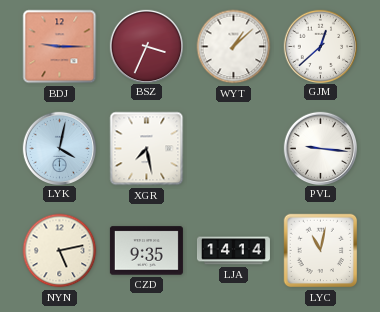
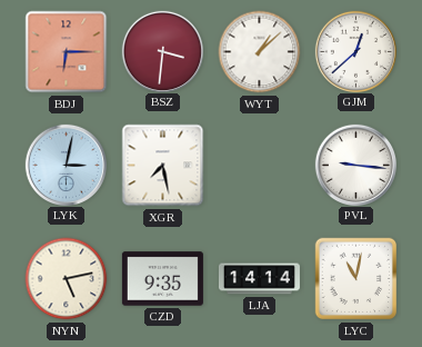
BDJ: 9:15 -> 6:15 (67, 52)
BSZ: 3:34 -> 3:31 (162, 51)
LYK: 4:02 -> 3:02 (66, 165)
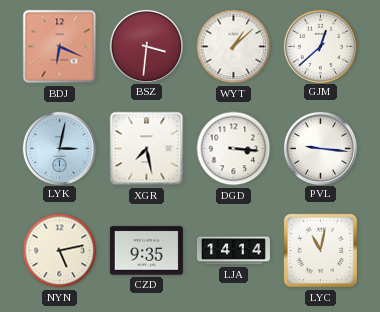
BDJ: 6:15 -> 6:19 (60, 47)
DGD: none -> 3:16 (234, 149)
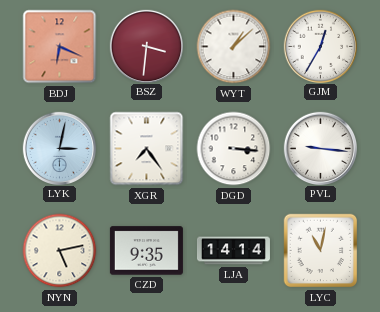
GJM: 12:38 -> 12:35 (320, 46)
XGR: 7:28 -> 7:24 (147, 149)
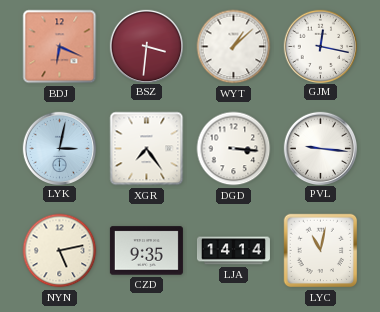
GJM: 12:35 -> 12:17 (320, 46)
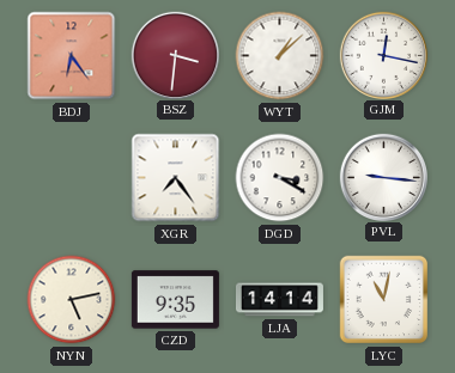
BDJ: 6:19 -> 6:24 (72, 56)
LYK: 3:02 -> none (59, 148)
DGD: 3:16 -> 3:20 (280, 178)
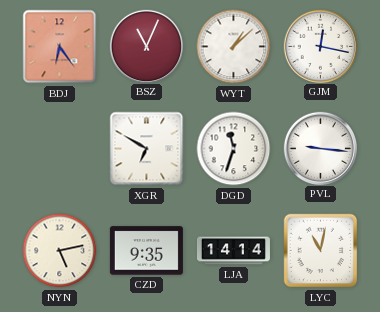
BSZ: 3:31 -> 11:04 (146, 46)
XGR: 7:24 -> 6:50 (147, 149)
DGD: 3:20 -> 11:33 (234, 149)
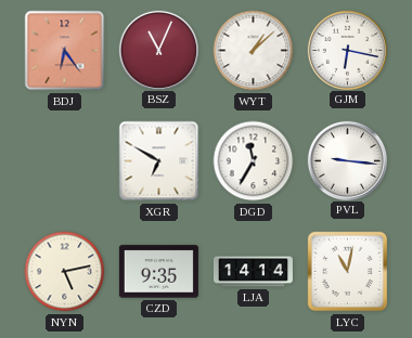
GJM: 12:17 -> 6:17 (347, 50)
DGD: 11:33 -> 11:35 (254, 161)
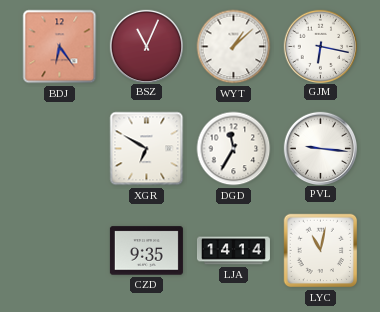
NYN: 5:13 -> none (65, 272)
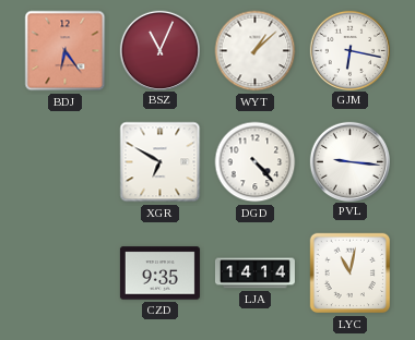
DGD: 11:35 -> 4:23 (256, 162)
